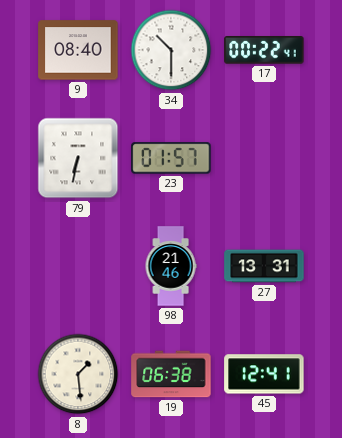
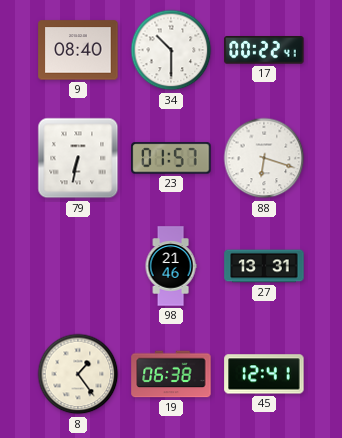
88: none -> 6:18 (264, 158)
8: 1:29 -> 1:24 (78, 374)
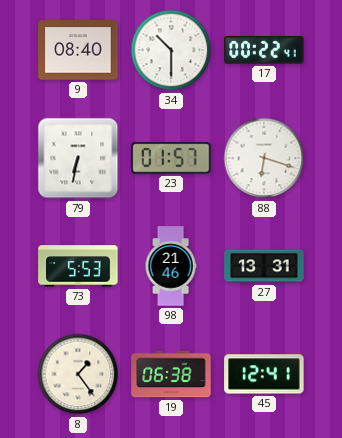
73: none -> 5:53 (78, 266)
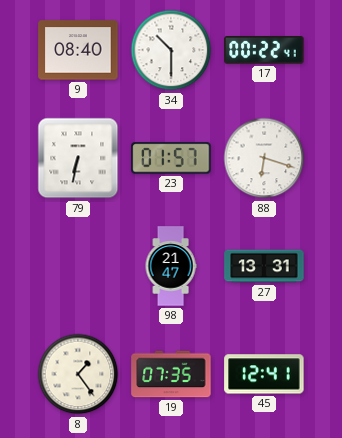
73: 5:53 -> none (78, 266)
98: 21:46 -> 21:47 (171, 266)
19: 06:38 -> 07:35 (171, 374)
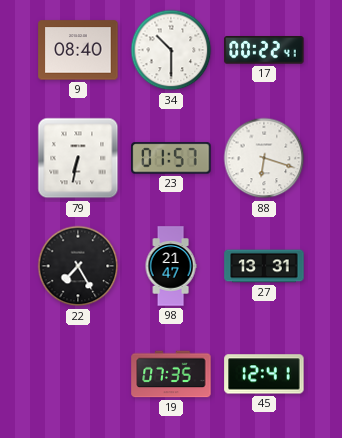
22: none -> 7:25 (78, 266)
8: 1:24 -> none (78, 374)
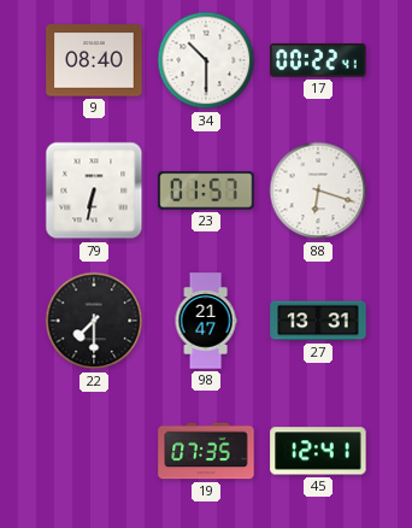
22: 7:25 -> 7:30 (94, 321)
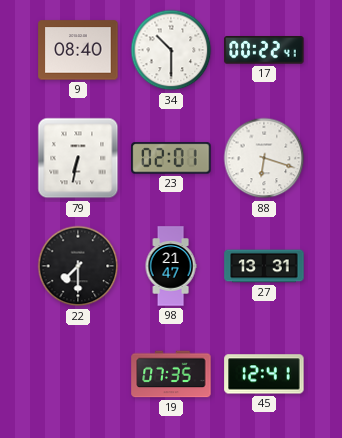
23: 01:57 -> 02:01 (171, 158)
